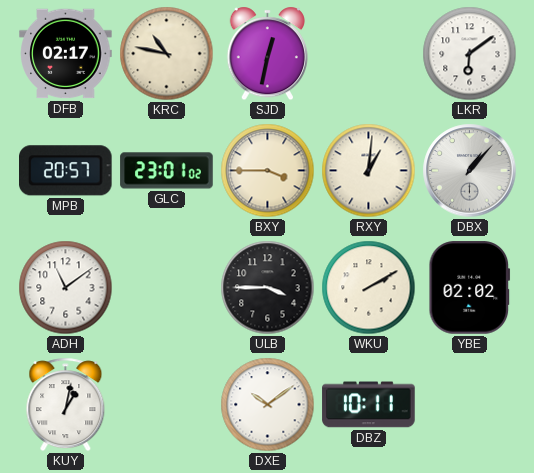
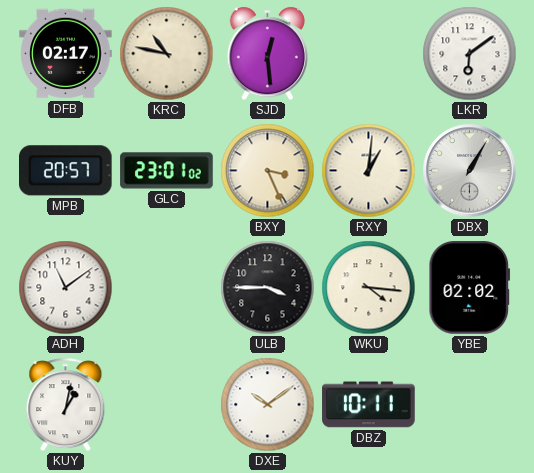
SJD: 12:32 -> 12:29 (267, 54)
BXY: 3:45 -> 3:26 (268, 171)
DBX: 1:07 -> 1:05 (470, 171)
WKU: 2:10 -> 4:16 (369, 288)
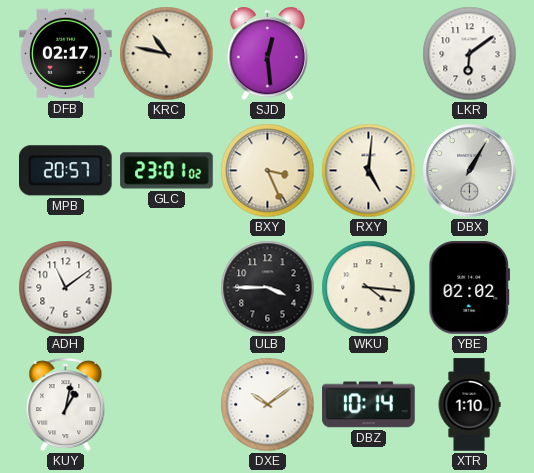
RXY: 1:01 -> 5:01 (369, 171)
DBZ: 10:11 -> 10:14 (369, 405)
XTR: none -> 1:10 (469, 405)
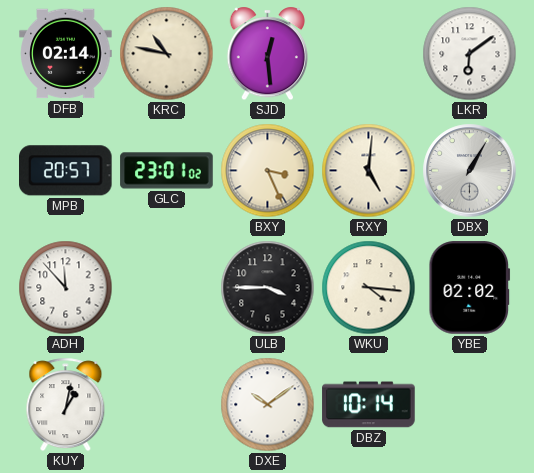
DFB: 02:17 -> 02:14 (66, 54)
ADH: 11:09 -> 11:53 (66, 288)
XTR: 1:10 -> none (469, 405)
